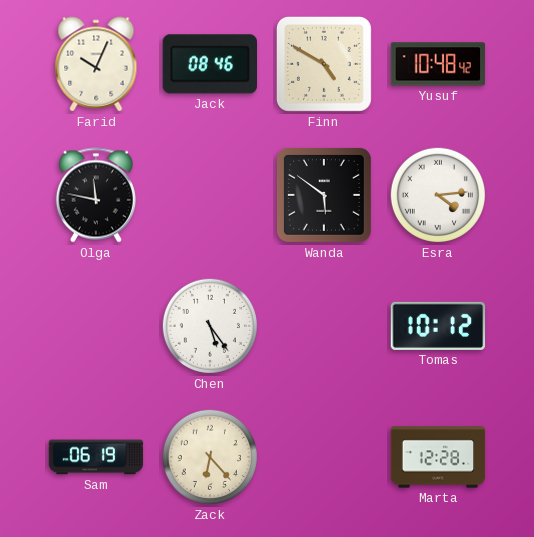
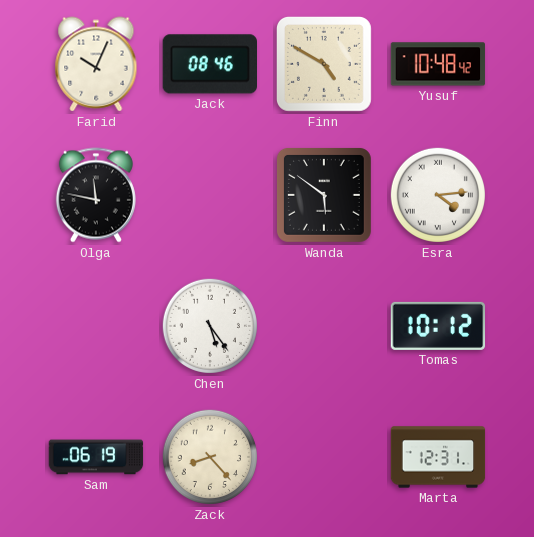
Zack: 6:23 -> 8:23 (210, 457)
Marta: 12:28 -> 12:31 (438, 457)
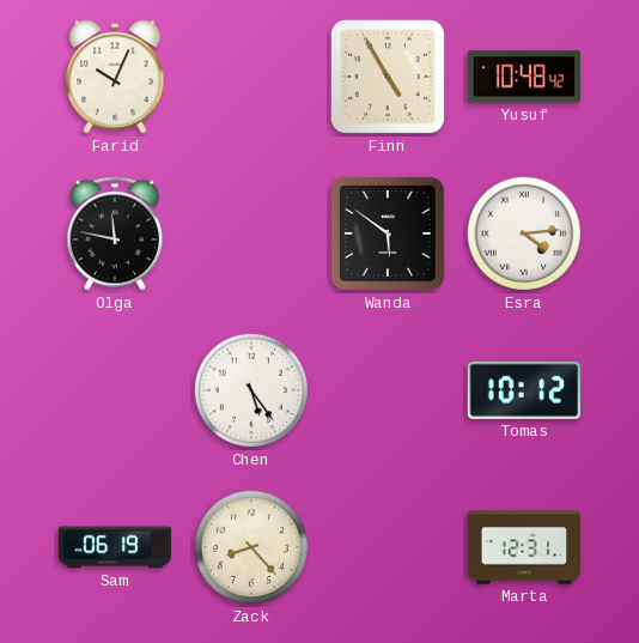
Jack: 08:46 -> none (209, 64)
Finn: 4:50 -> 4:55 (388, 77)
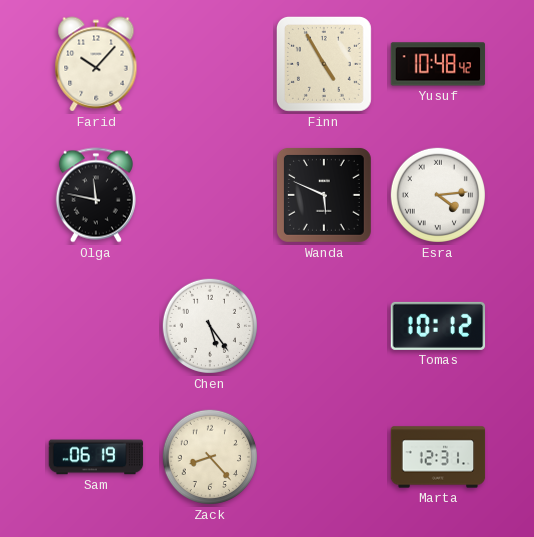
Farid: 10:04 -> 10:07 (96, 64)
Wanda: 5:51 -> 5:49 (324, 195)
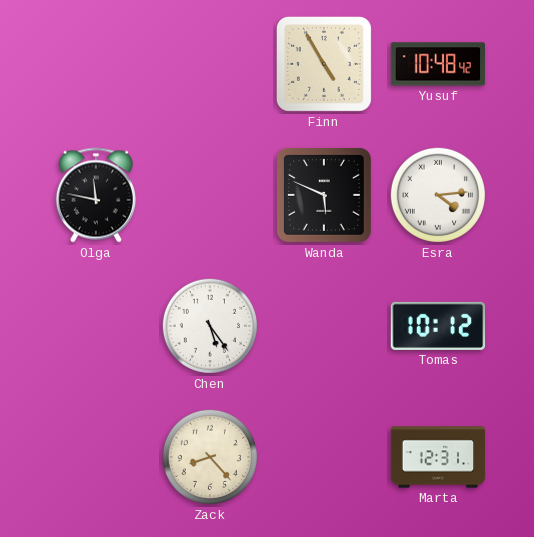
Farid: 10:07 -> none (96, 64)
Sam: 06:19 -> none (96, 457)
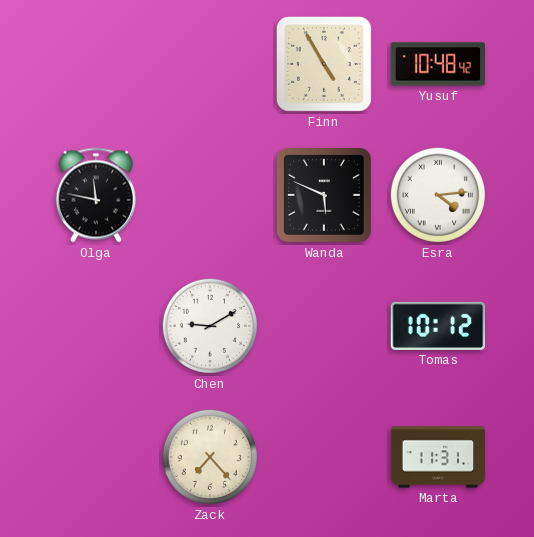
Chen: 5:24 -> 9:10 (210, 326)
Zack: 8:23 -> 7:23 (210, 457)
Marta: 12:31 -> 11:31 (438, 457)
